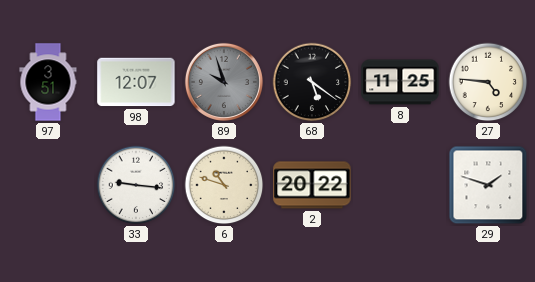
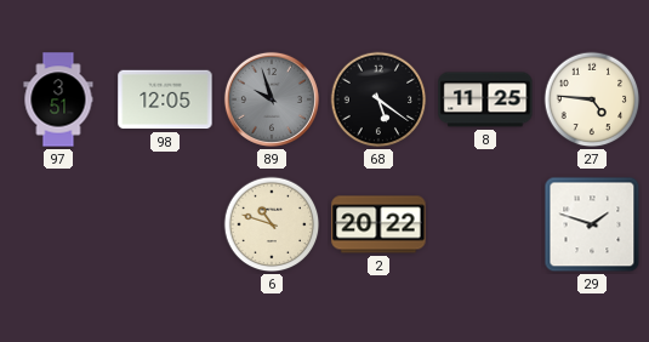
98: 12:07 -> 12:05 (165, 99)
33: 9:16 -> none (136, 185)
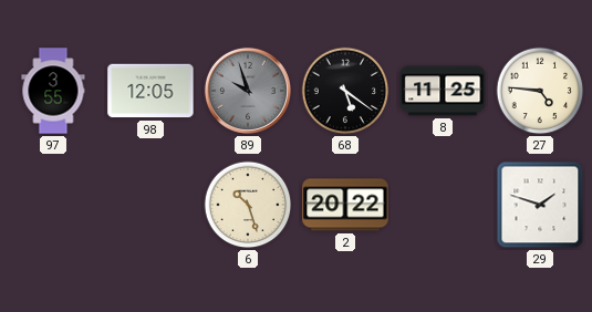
97: 3:51 -> 3:55 (53, 91)
6: 10:48 -> 10:27 (248, 205)
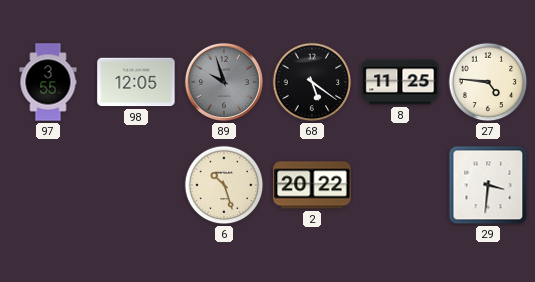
29: 1:48 -> 3:31 (488, 185)
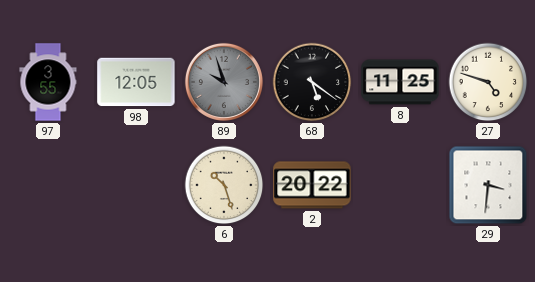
27: 4:46 -> 4:48 (488, 82)
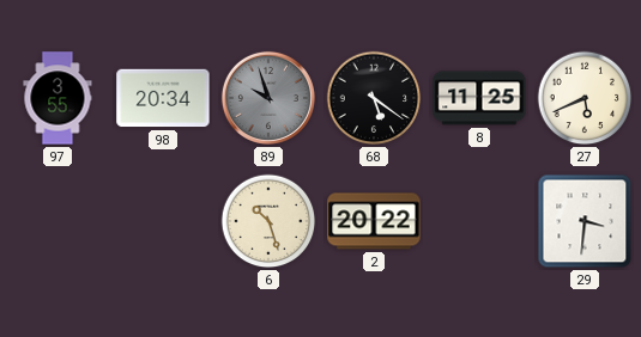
98: 12:05 -> 20:34 (163, 98)
27: 4:48 -> 5:41 (585, 98)
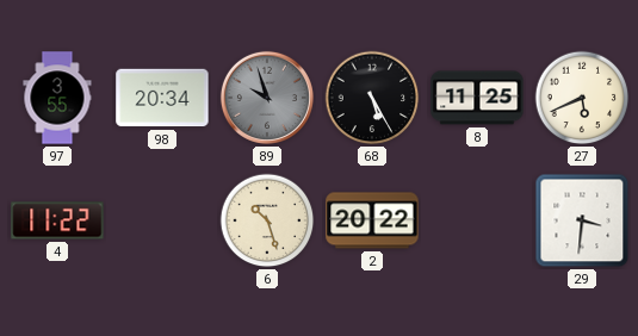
68: 5:21 -> 5:25 (372, 98)
4: none -> 11:22 (57, 220)
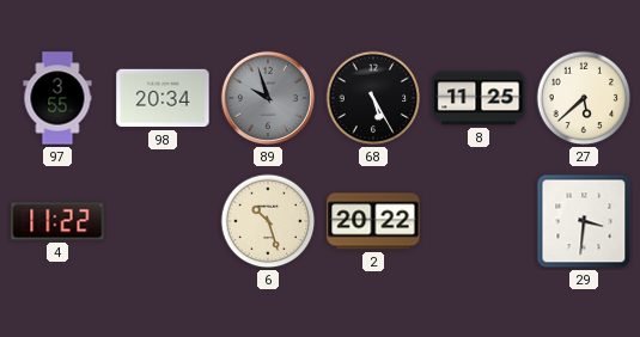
27: 5:41 -> 5:38 (584, 98)
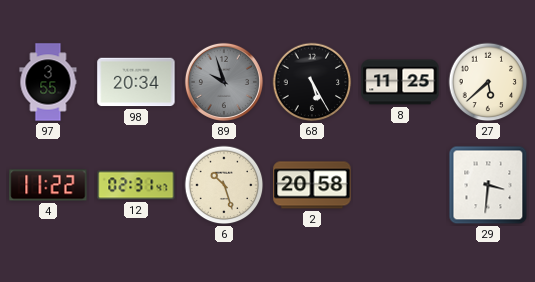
12: none -> 02:31 (136, 185)
2: 20:22 -> 20:58 (312, 185)
